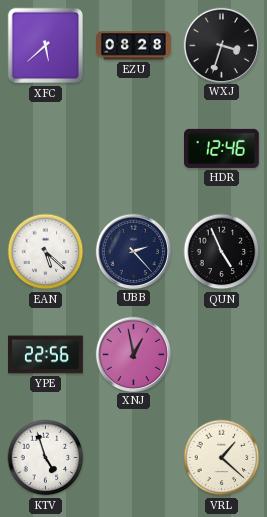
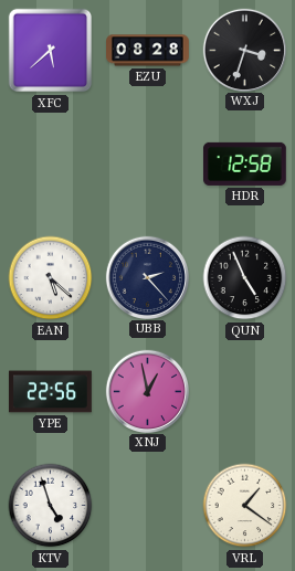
HDR: 12:46 -> 12:58 (245, 163)
VRL: 1:22 -> 1:21 (245, 506)
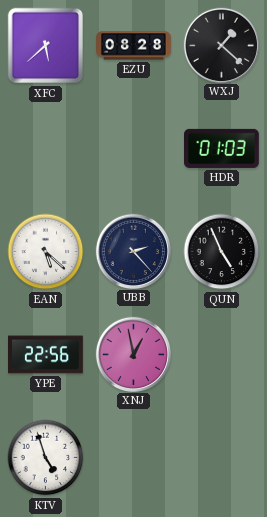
WXJ: 3:33 -> 1:22 (221, 45)
HDR: 12:58 -> 01:03 (222, 148)
VRL: 1:21 -> none (245, 506)
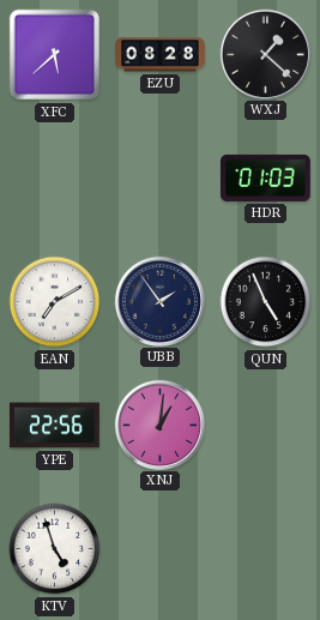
EAN: 5:22 -> 7:10 (55, 302)
UBB: 2:23 -> 1:54 (159, 301)
XNJ: 12:58 -> 1:01 (159, 425)
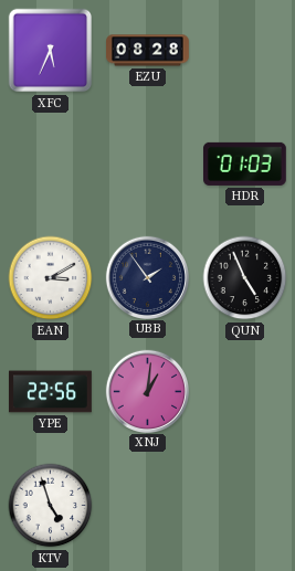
XFC: 5:38 -> 5:34 (51, 51)
WXJ: 1:22 -> none (265, 54)
EAN: 7:10 -> 3:10 (51, 278)
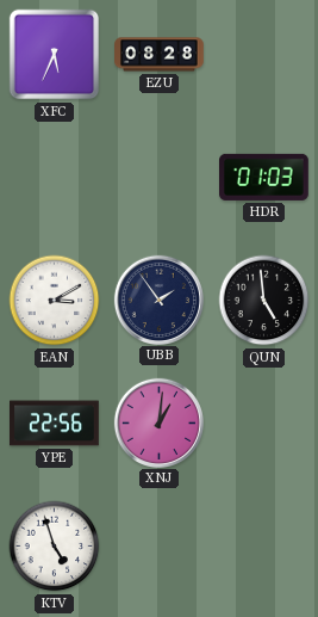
QUN: 4:56 -> 4:59 (264, 301)
